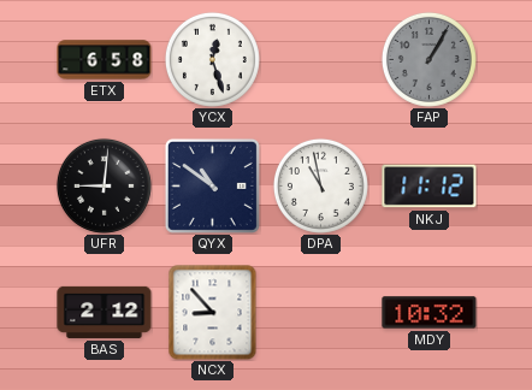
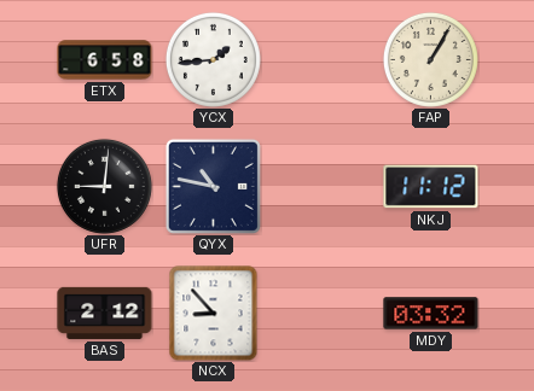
YCX: 12:27 -> 1:44 (213, 59)
FAP dial: grey -> cream (430, 59)
QYX: 10:51 -> 10:47 (213, 186)
DPA: 10:58 -> none (320, 185)
MDY: 10:32 -> 03:32 (431, 314)
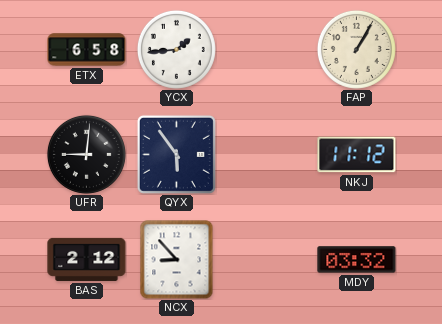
QYX: 10:47 -> 5:54 (176, 154)
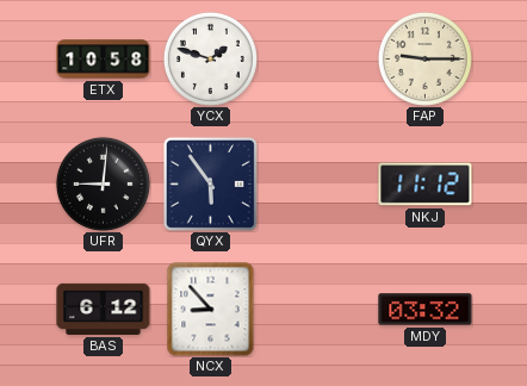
ETX: 6:58 -> 10:58 (104, 60)
YCX: 1:44 -> 1:48 (210, 58)
FAP: 1:05 -> 9:15 (424, 58)
BAS: 2:12 -> 6:12 (104, 309)
